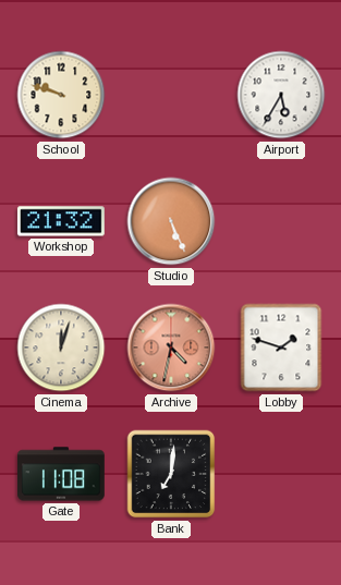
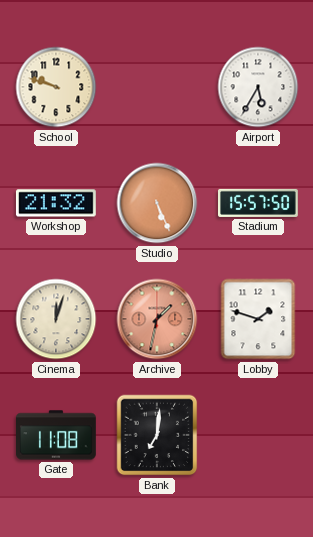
Stadium: none -> 15:57 (259, 203)
Archive: 4:32 -> 1:32 (157, 319)
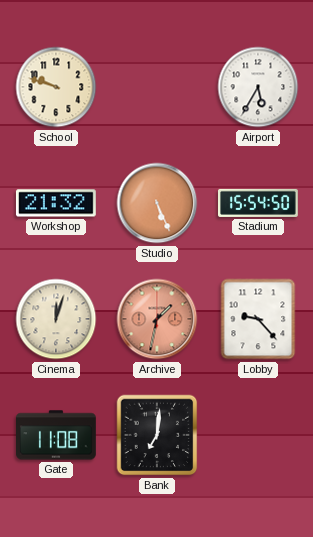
Stadium: 15:57 -> 15:54 (259, 203)
Lobby: 1:48 -> 9:23 (258, 319)
